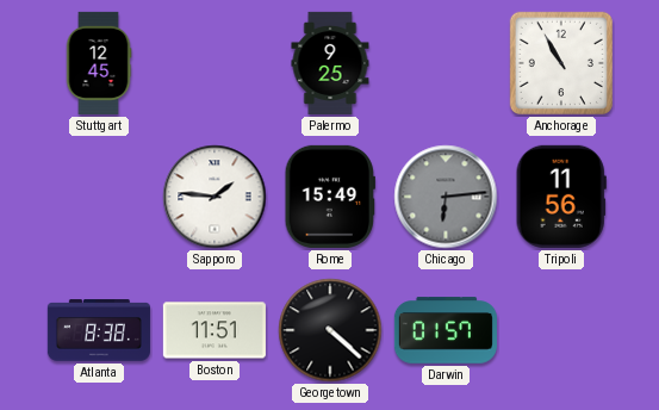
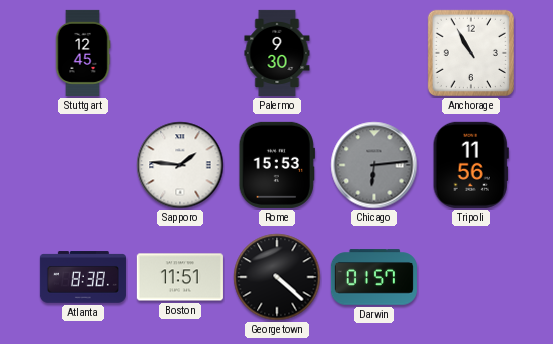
Palermo: 9:25 -> 9:30 (277, 53)
Rome: 15:49 -> 15:53 (277, 165)
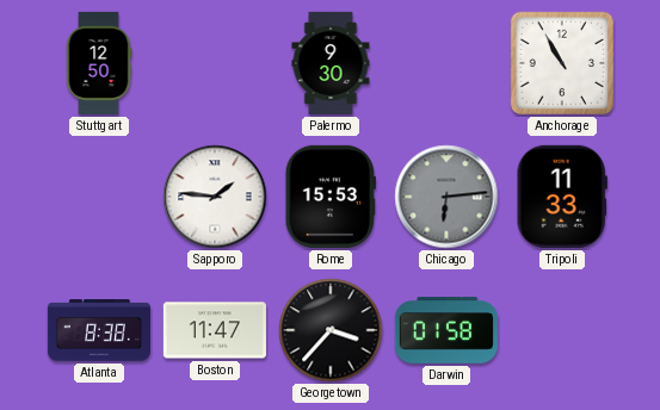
Stuttgart: 12:45 -> 12:50 (99, 63)
Tripoli: 11:56 -> 11:33 (562, 197)
Boston: 11:51 -> 11:47 (215, 330)
Georgetown: 4:22 -> 3:37 (331, 330)
Darwin: 01:57 -> 01:58 (446, 330)
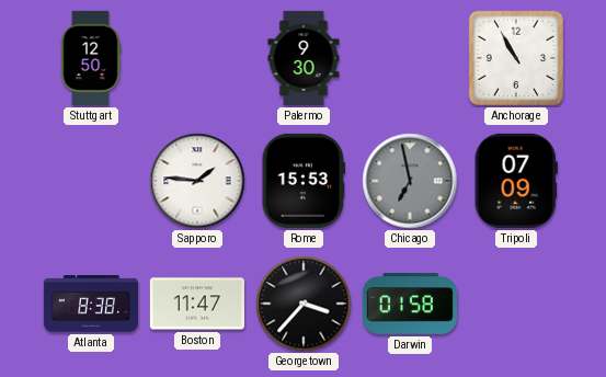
Chicago: 6:14 -> 6:58 (410, 181)
Tripoli: 11:33 -> 07:09 (516, 181)
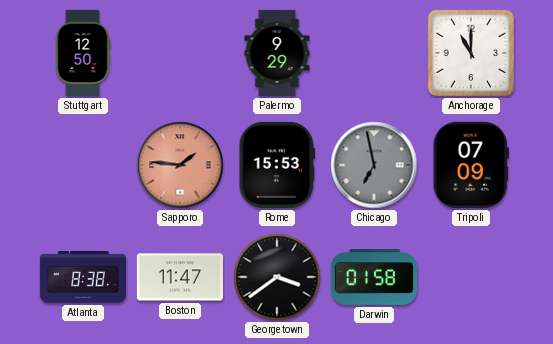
Palermo: 9:30 -> 9:29 (277, 53)
Anchorage: 10:55 -> 11:00 (471, 53)
Sapporo dial: white -> salmon (180, 165)
Georgetown: 3:37 -> 3:39 (277, 277)
